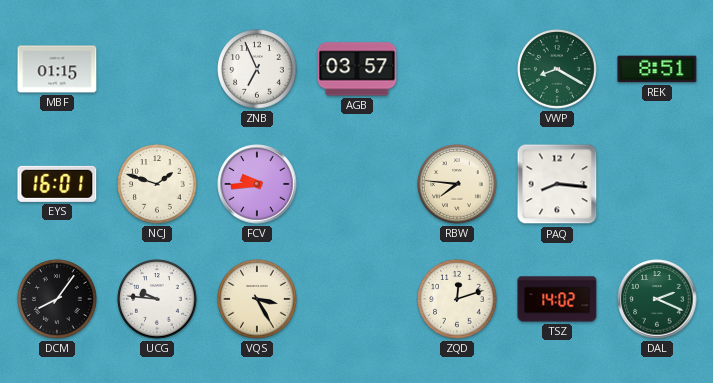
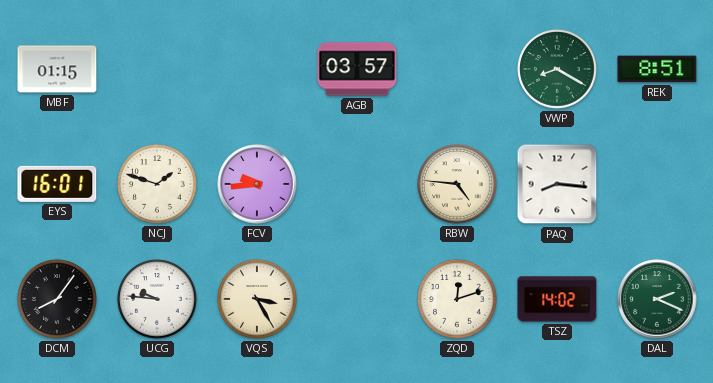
ZNB: 6:56 -> none (257, 69)
RBW: 7:46 -> 4:46 (457, 184)
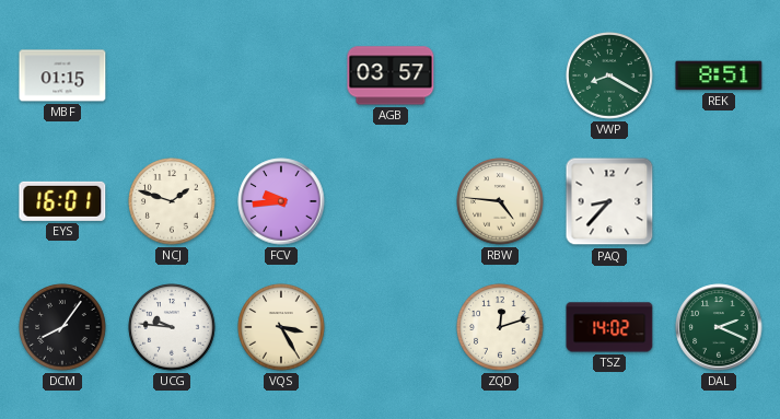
PAQ: 8:16 -> 8:37 (609, 201)
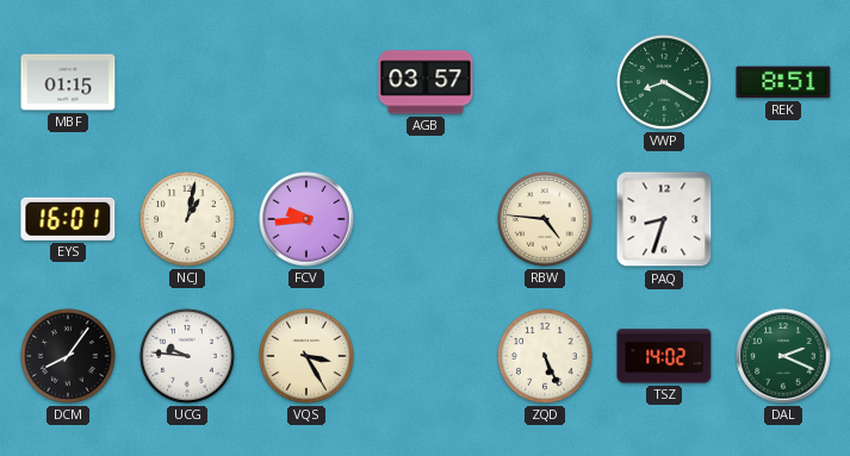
NCJ: 1:48 -> 1:02 (187, 219)
PAQ: 8:37 -> 8:33 (664, 219)
ZQD: 12:12 -> 5:26 (545, 356)
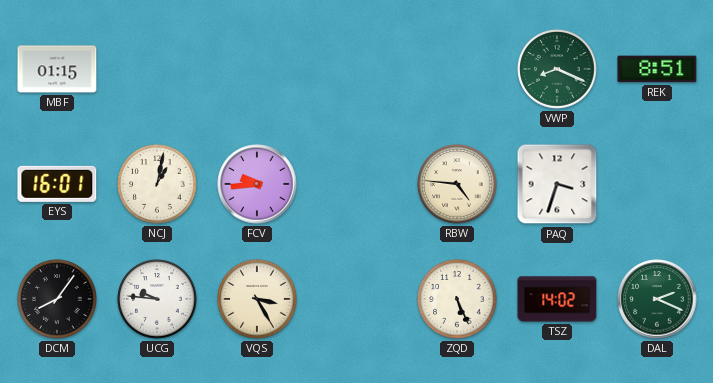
AGB: 03:57 -> none (426, 82)
VWP: 8:20 -> 8:19 (557, 69)
PAQ: 8:33 -> 3:33 (557, 184)
